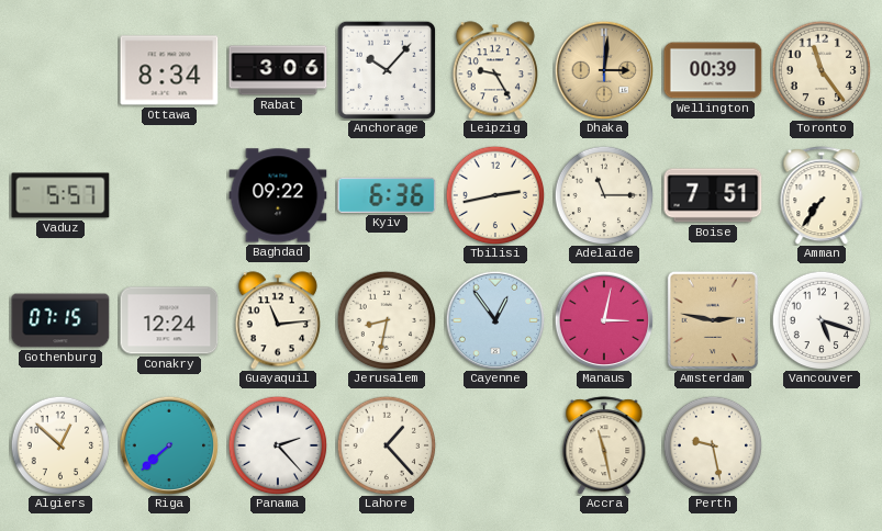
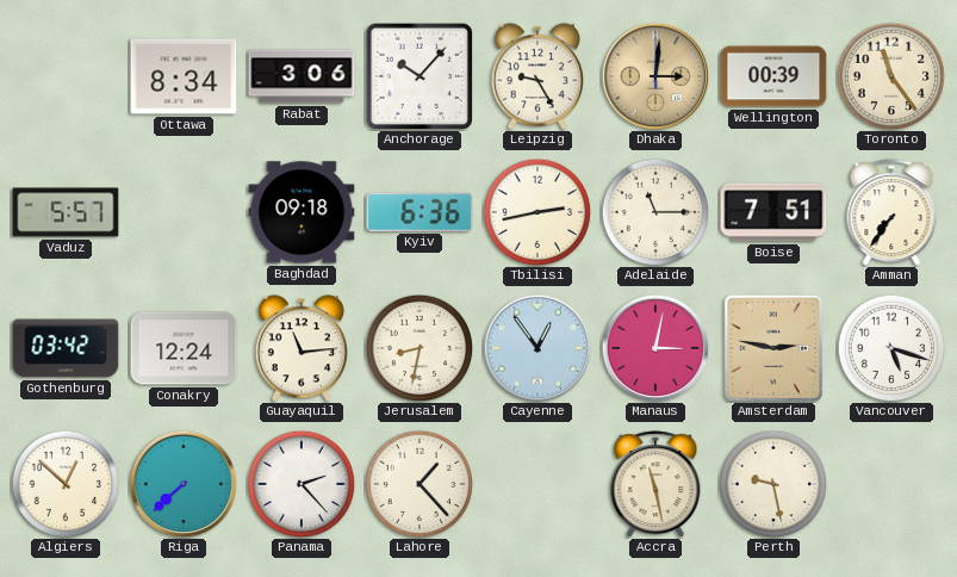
Baghdad: 09:22 -> 09:18 (302, 212)
Gothenburg: 07:15 -> 03:42 (66, 348)
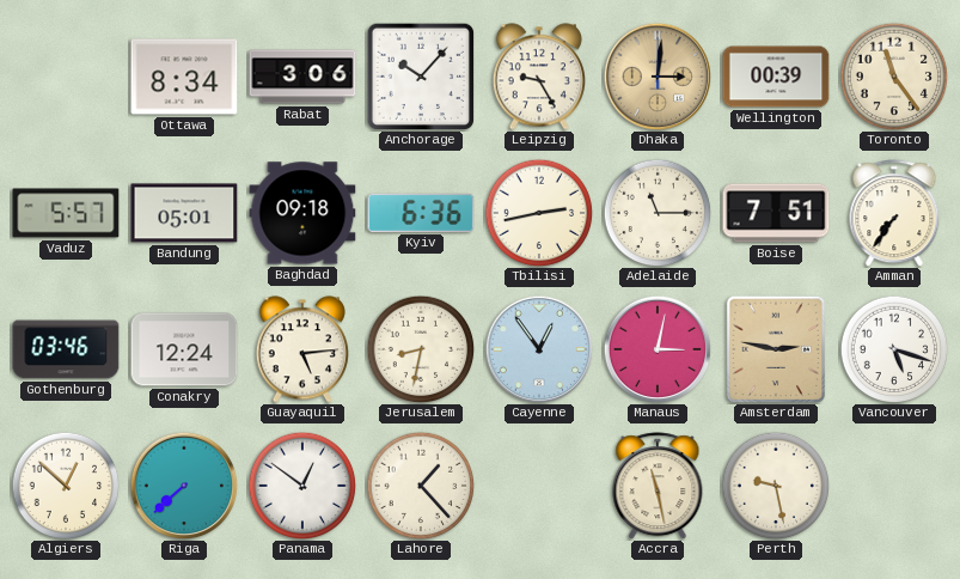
Bandung: none -> 05:01 (184, 213)
Gothenburg: 03:42 -> 03:46 (66, 349)
Guayaquil: 11:14 -> 5:14 (302, 349)
Panama: 2:23 -> 12:51 (302, 486)
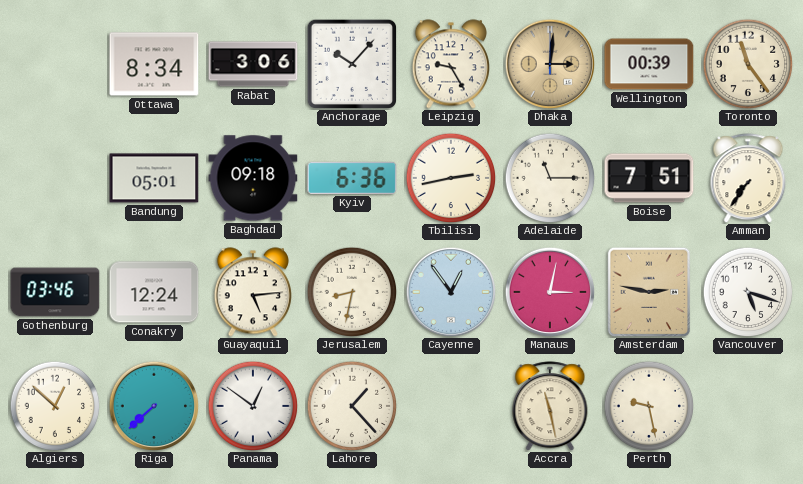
Vaduz: 5:57 -> none (66, 213)
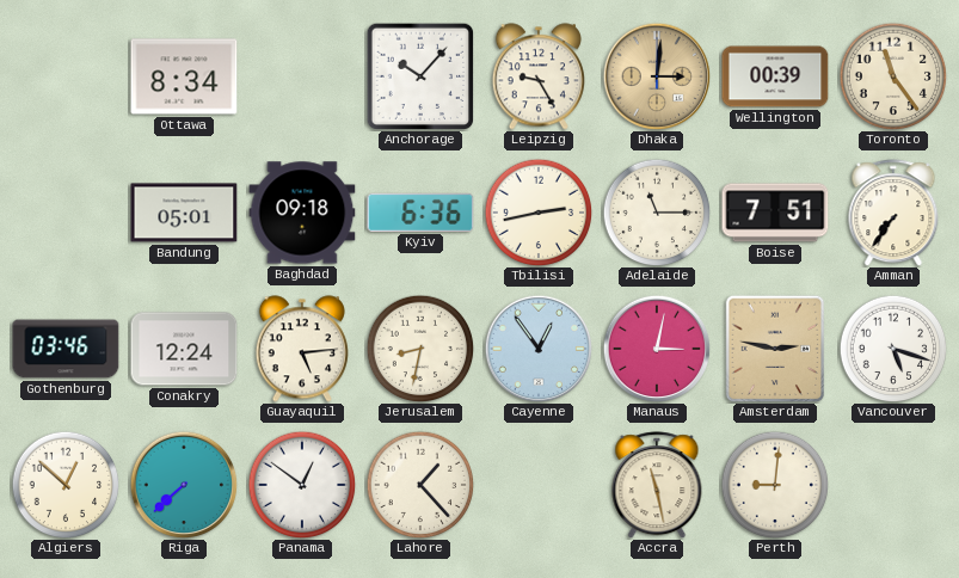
Rabat: 3:06 -> none (253, 64)
Perth: 9:28 -> 9:01 (775, 485)
